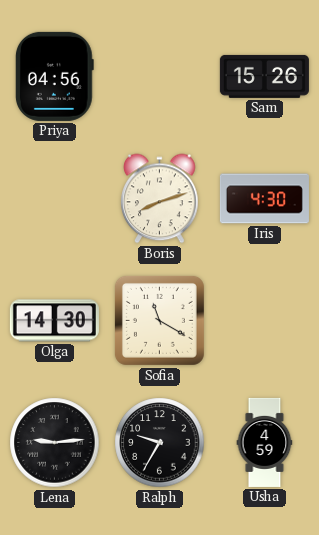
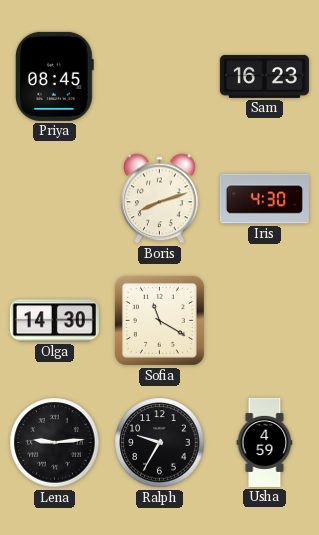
Priya: 04:56 -> 08:45 (54, 76)
Sam: 15:26 -> 16:23 (264, 76)
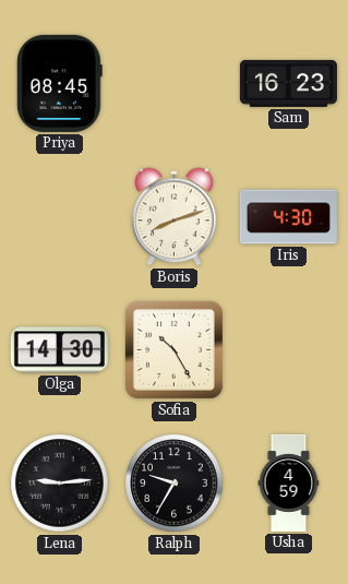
Sofia: 11:20 -> 10:25 (173, 349)
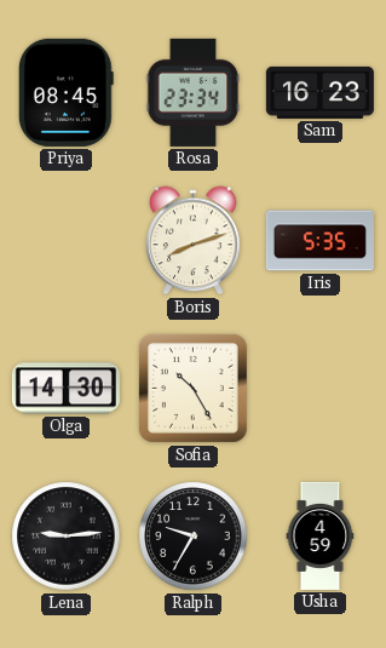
Rosa: none -> 23:34 (194, 92)
Iris: 4:30 -> 5:35 (319, 241)
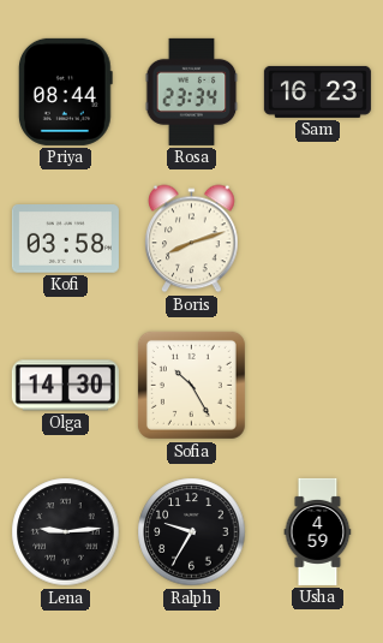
Priya: 08:45 -> 08:44 (65, 91)
Kofi: none -> 03:58 (65, 239)
Iris: 5:35 -> none (319, 241)
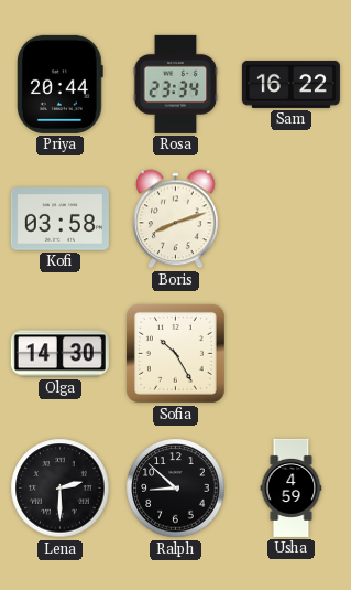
Priya: 08:44 -> 20:44 (59, 84)
Sam: 16:23 -> 16:22 (290, 84)
Lena: 9:14 -> 2:30 (61, 489)
Ralph: 9:35 -> 8:52 (176, 489)
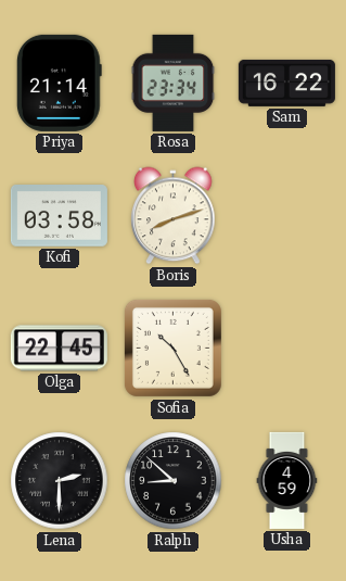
Priya: 20:44 -> 21:14 (59, 83)
Olga: 14:30 -> 22:45 (59, 349)
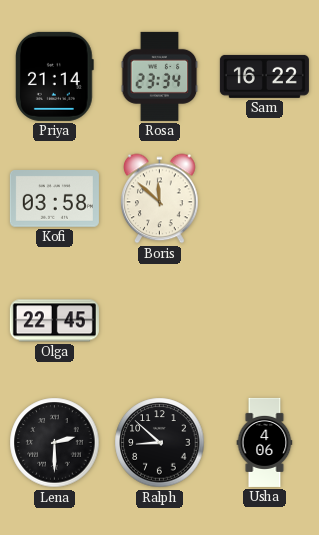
Boris: 8:12 -> 11:52 (160, 199)
Sofia: 10:25 -> none (172, 348)
Usha: 4:59 -> 4:06 (265, 442)
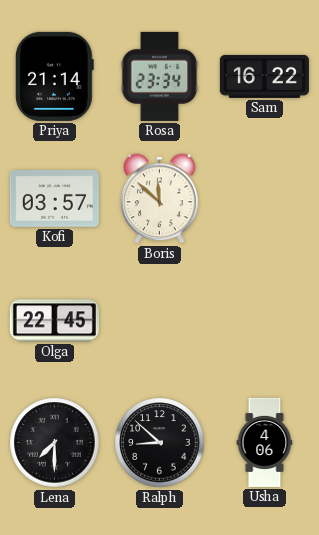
Kofi: 03:58 -> 03:57 (54, 199)
Lena: 2:30 -> 7:30 (55, 443)
